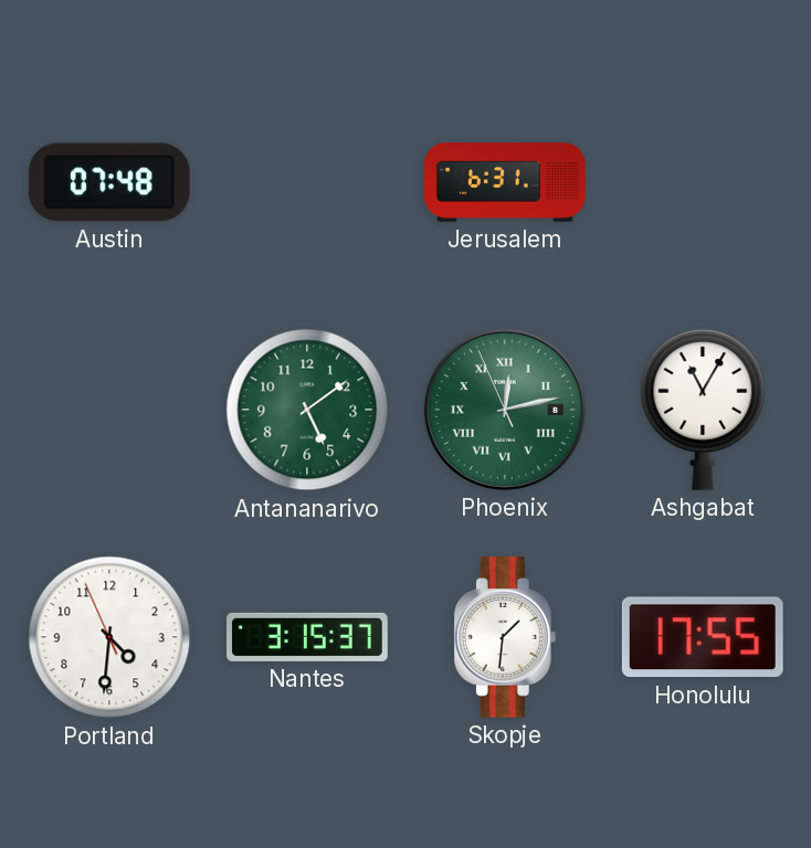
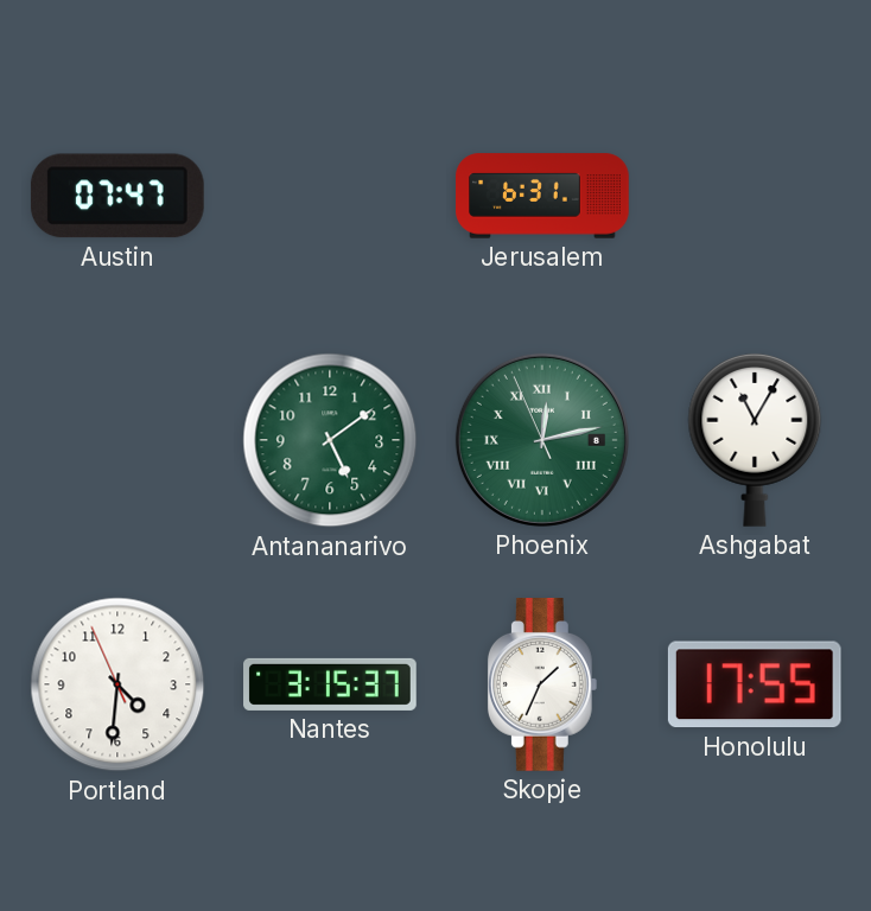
Austin: 07:48 -> 07:47 (117, 196)
Skopje: 1:31 -> 1:34 (542, 686)
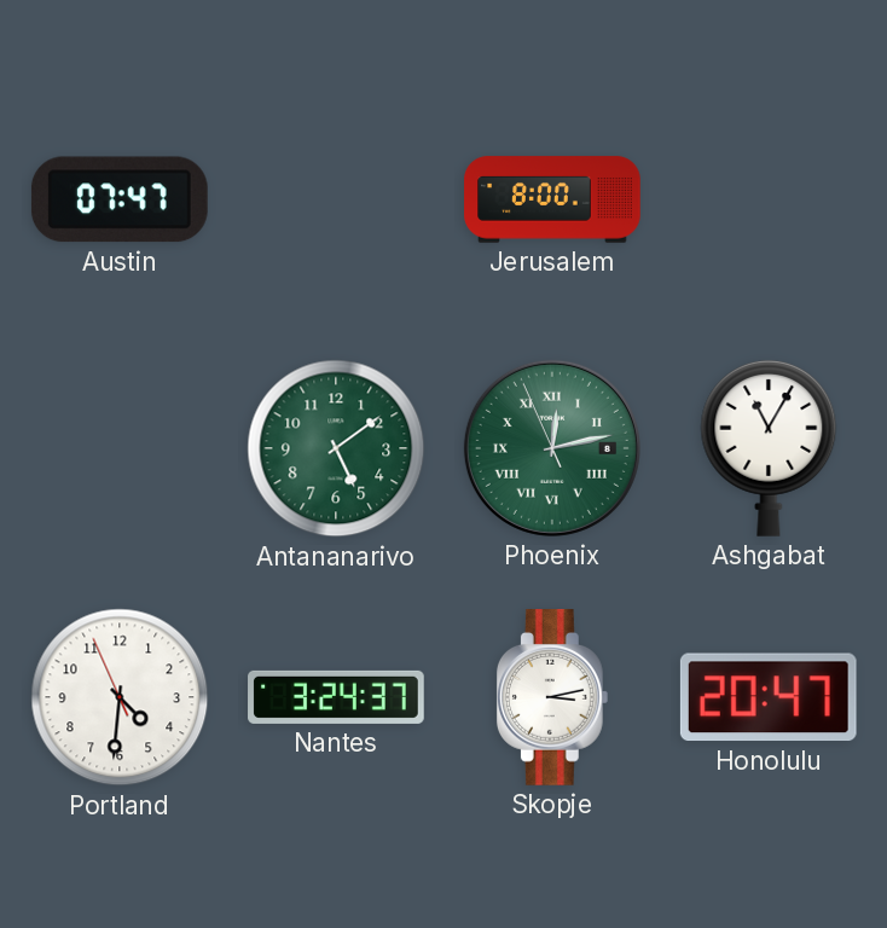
Jerusalem: 6:31 -> 8:00 (552, 199)
Nantes: 3:15 -> 3:24 (336, 697)
Skopje: 1:34 -> 3:13 (552, 698)
Honolulu: 17:55 -> 20:47 (769, 697)
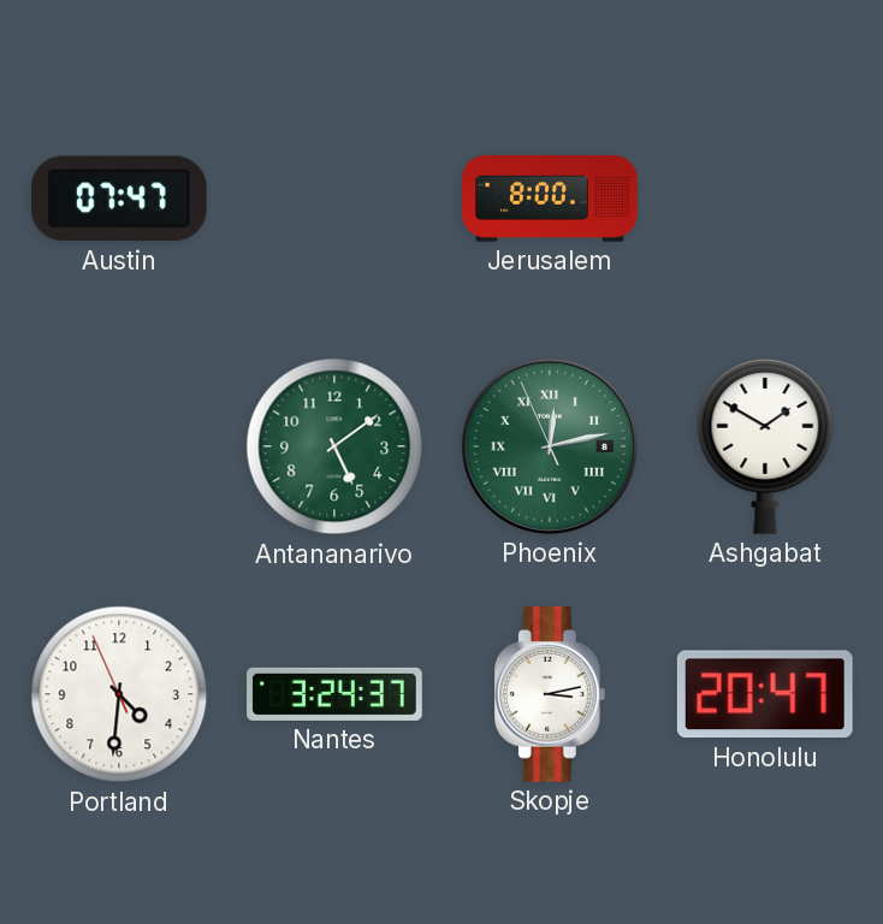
Ashgabat: 11:05 -> 1:50 (765, 446)
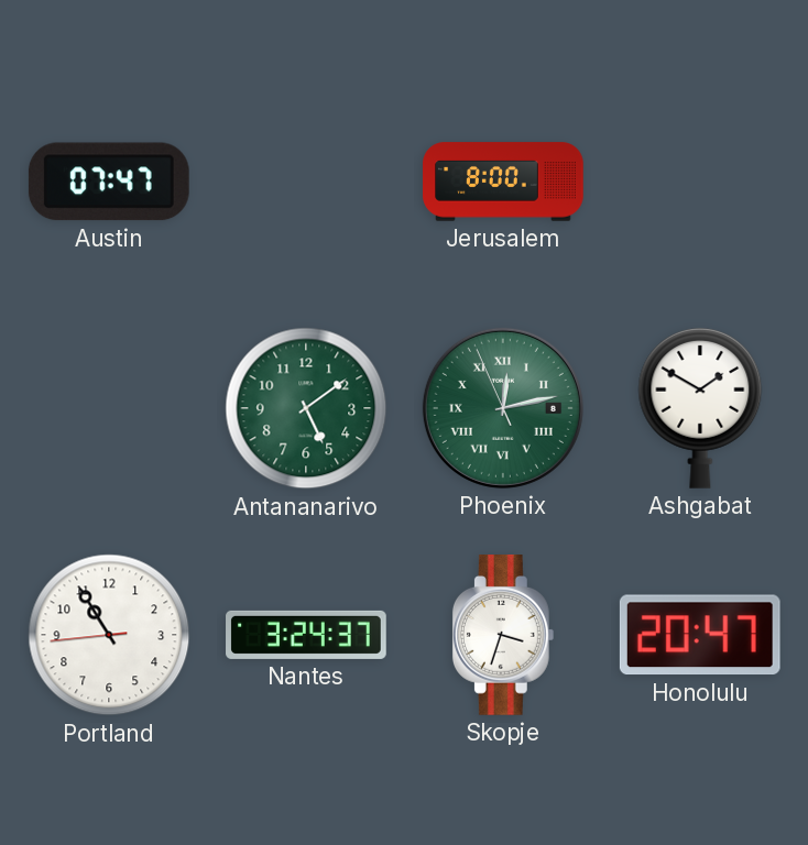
Portland: 4:30 -> 10:54 (109, 635)
Skopje: 3:13 -> 3:33 (503, 636)
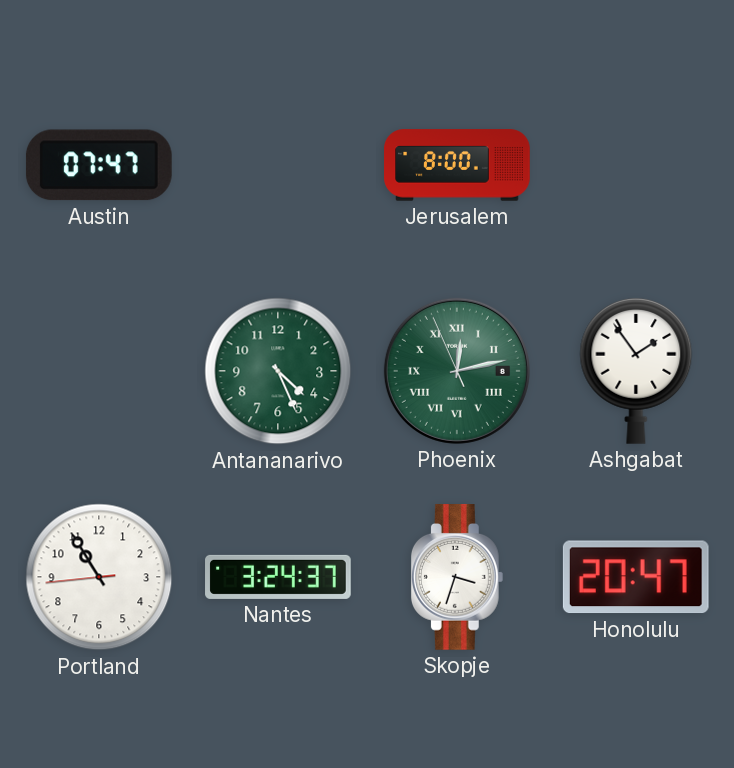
Antananarivo: 5:09 -> 4:26 (278, 371)
Ashgabat: 1:50 -> 1:54 (636, 371)
